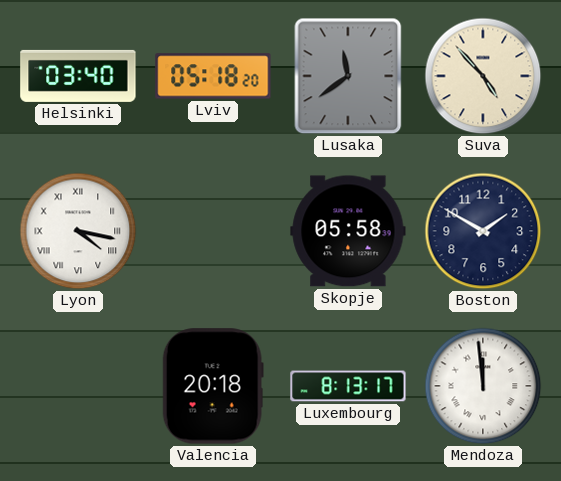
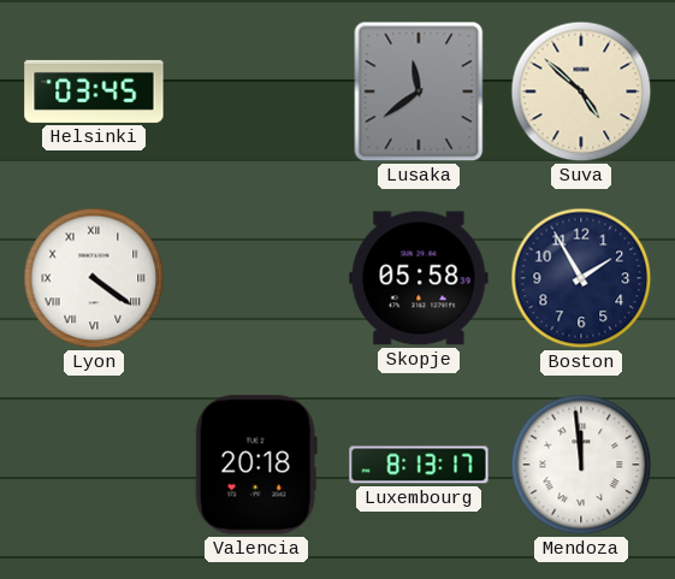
Helsinki: 03:40 -> 03:45 (94, 91)
Lviv: 05:18 -> none (213, 76)
Suva: 4:53 -> 4:52 (581, 91)
Lyon: 4:17 -> 4:21 (94, 278)
Boston: 1:50 -> 1:55 (581, 278)
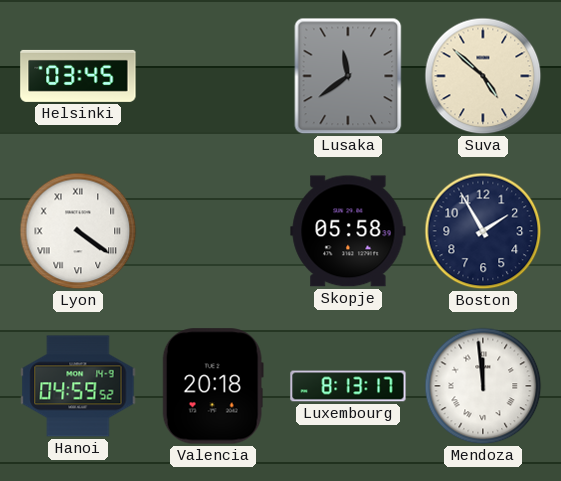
Hanoi: none -> 04:59 (78, 386)
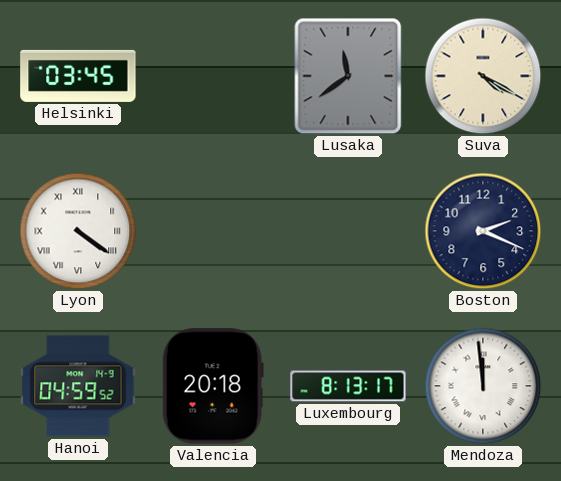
Suva: 4:52 -> 4:20 (483, 76)
Skopje: 05:58 -> none (348, 231)
Boston: 1:55 -> 2:19 (483, 231)
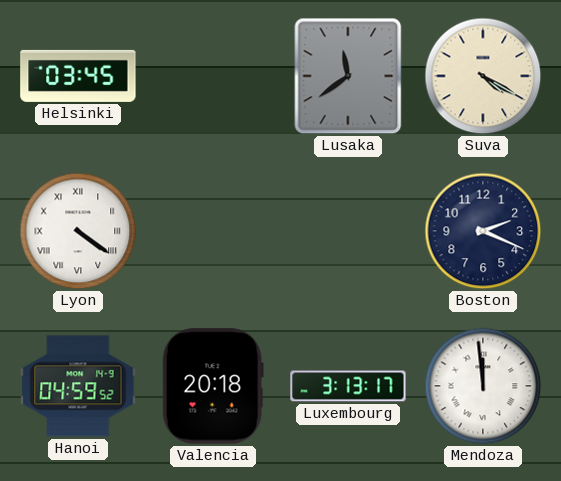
Luxembourg: 8:13 -> 3:13 (348, 386)
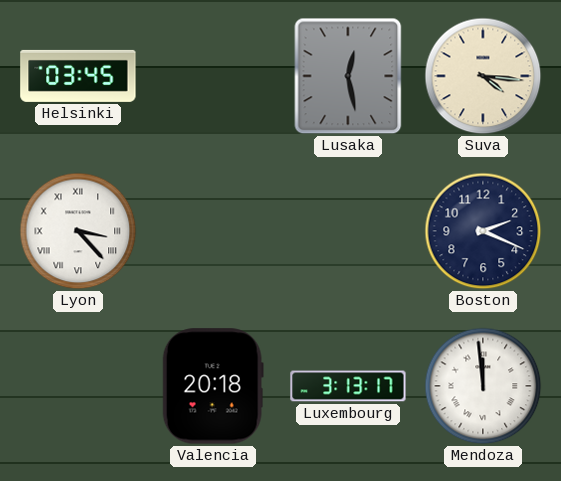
Lusaka: 11:39 -> 12:28 (348, 76)
Suva: 4:20 -> 4:16 (483, 76)
Lyon: 4:21 -> 3:23 (78, 231)
Hanoi: 04:59 -> none (78, 386)
